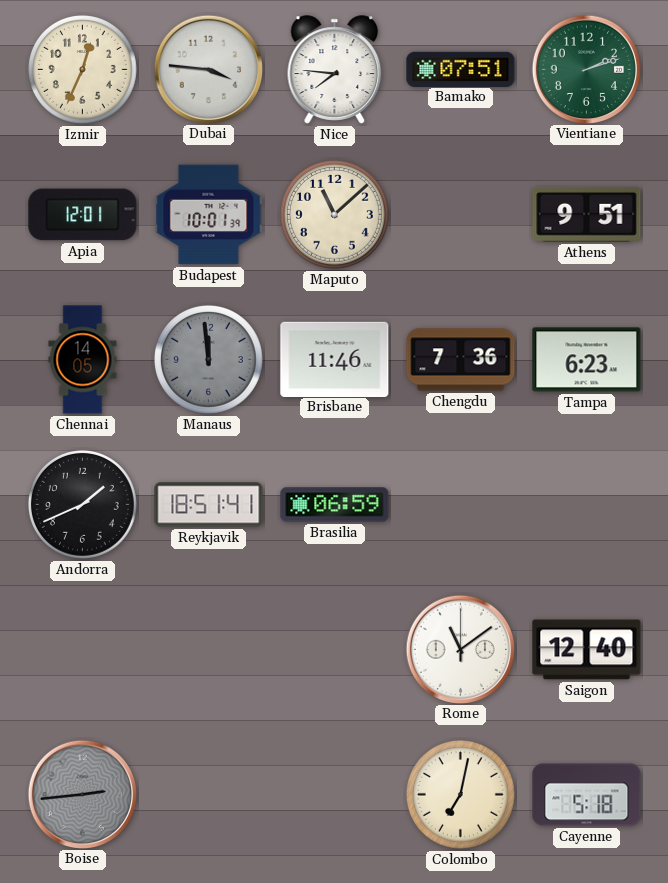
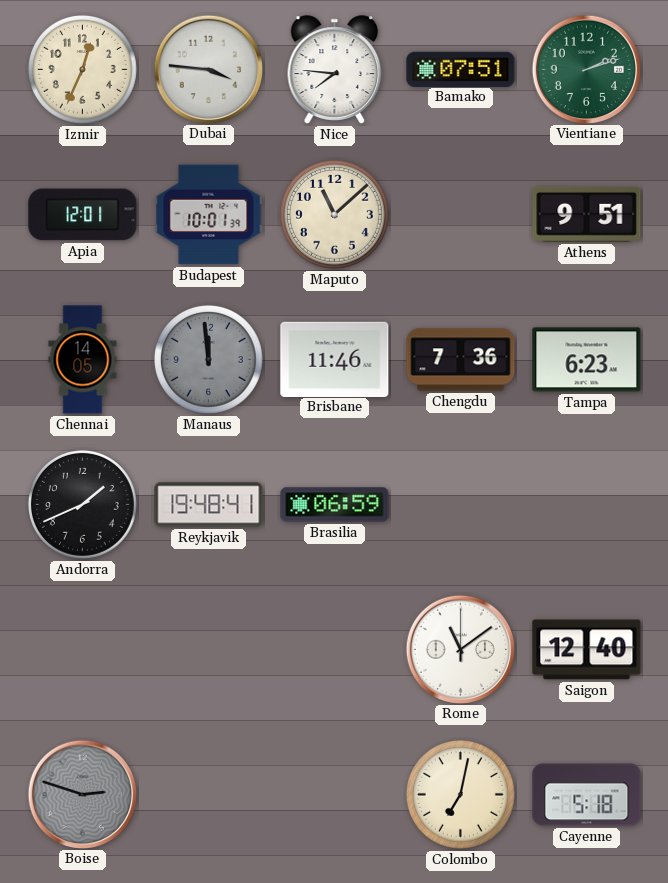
Reykjavik: 18:51 -> 19:48 (209, 505)
Boise: 2:44 -> 2:48 (82, 794)
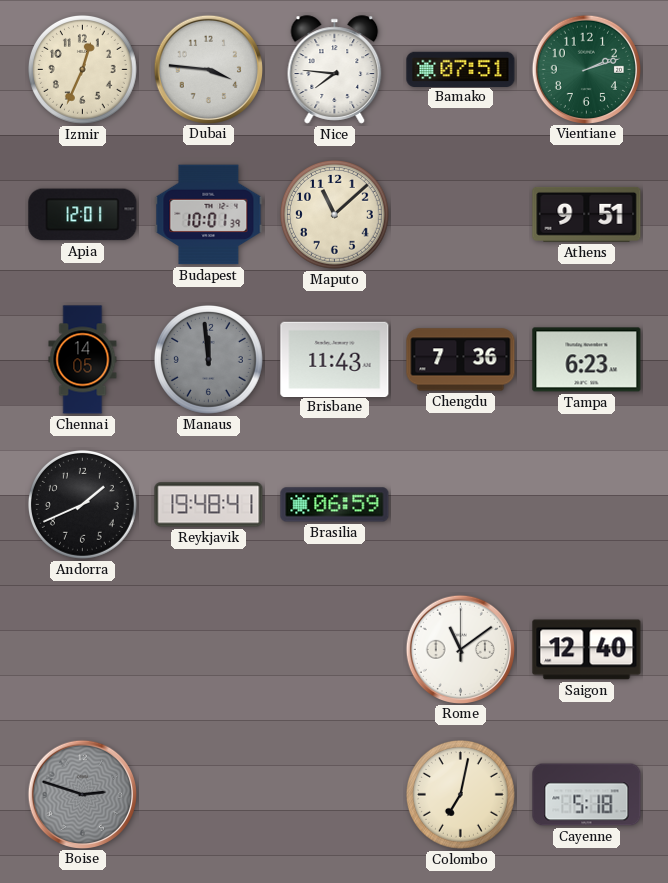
Brisbane: 11:46 -> 11:43 (335, 359)
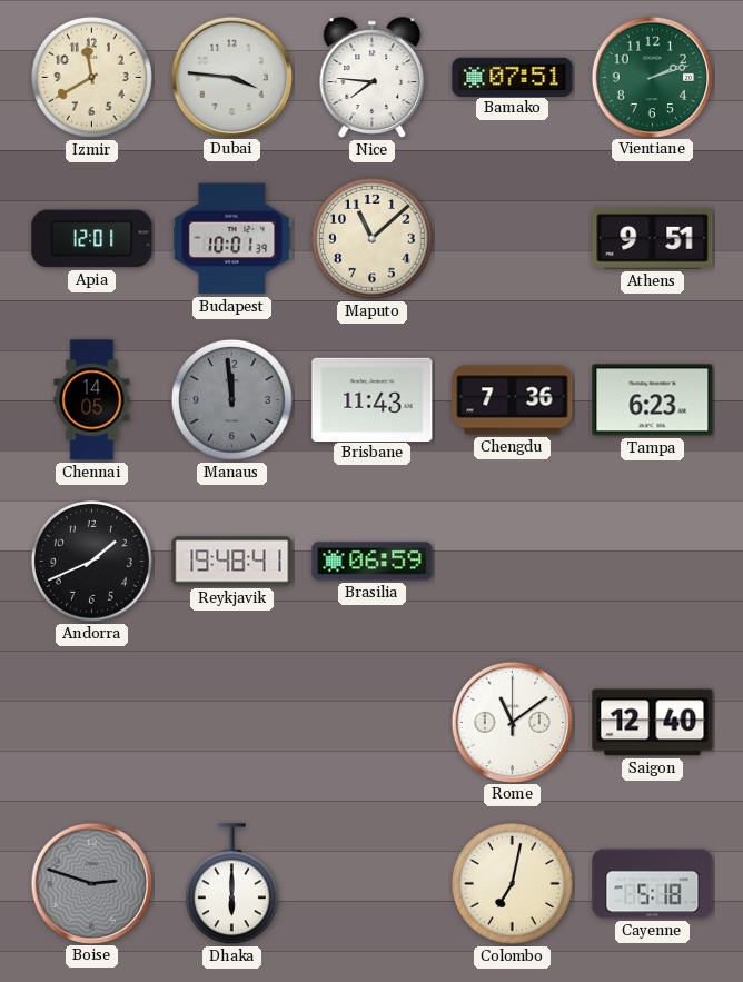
Izmir: 12:34 -> 11:40 (91, 77)
Dhaka: none -> 6:00 (231, 884)
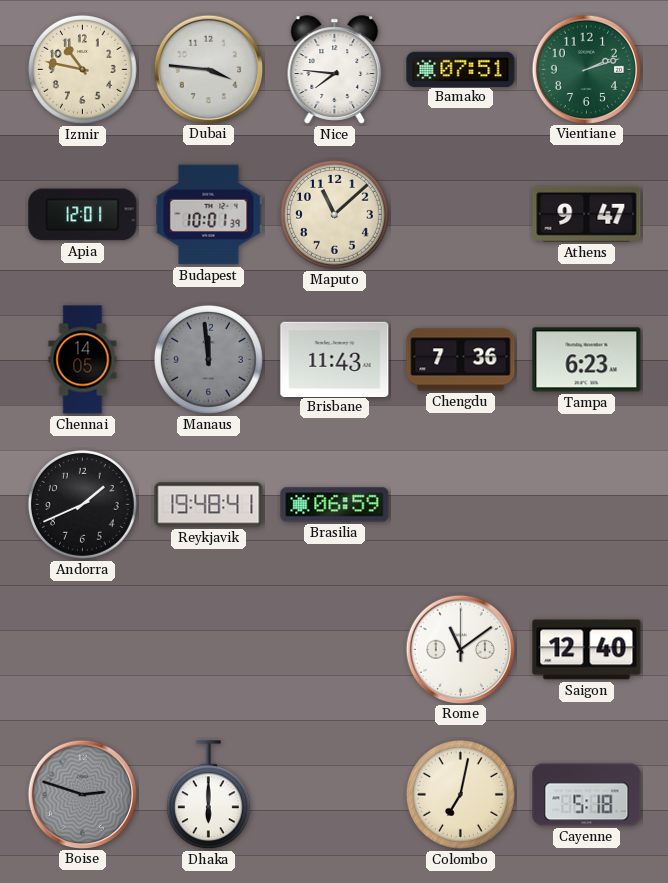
Izmir: 11:40 -> 10:47 (82, 69)
Athens: 9:51 -> 9:47 (587, 214)
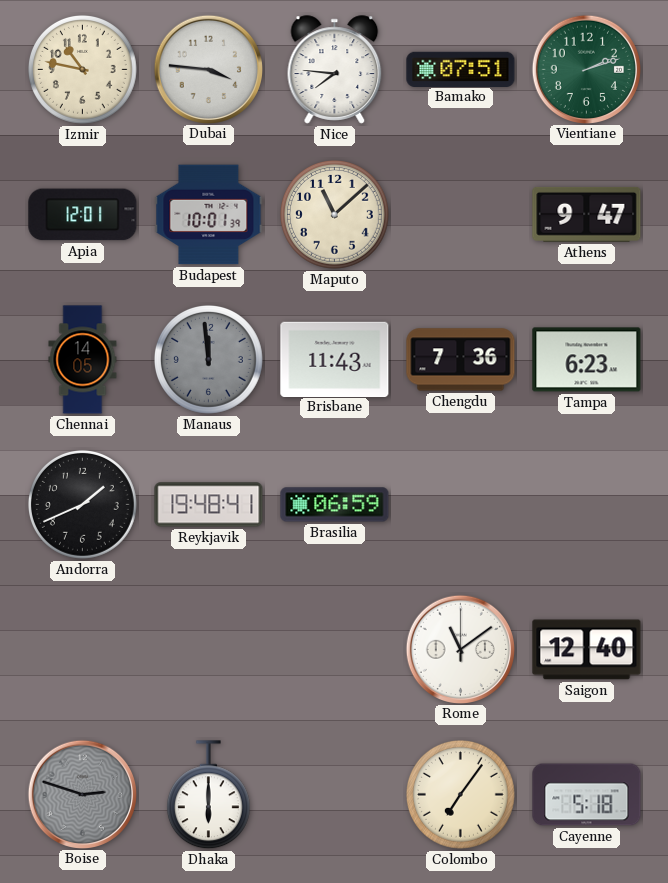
Colombo: 7:02 -> 7:06 (460, 794)
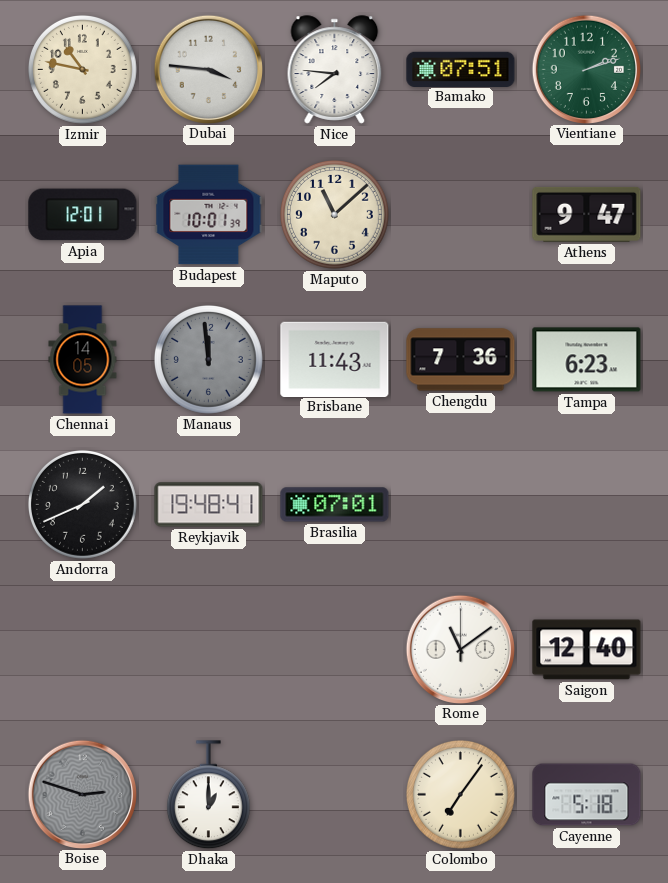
Brasilia: 06:59 -> 07:01 (335, 505)
Dhaka: 6:00 -> 1:00 (208, 795)
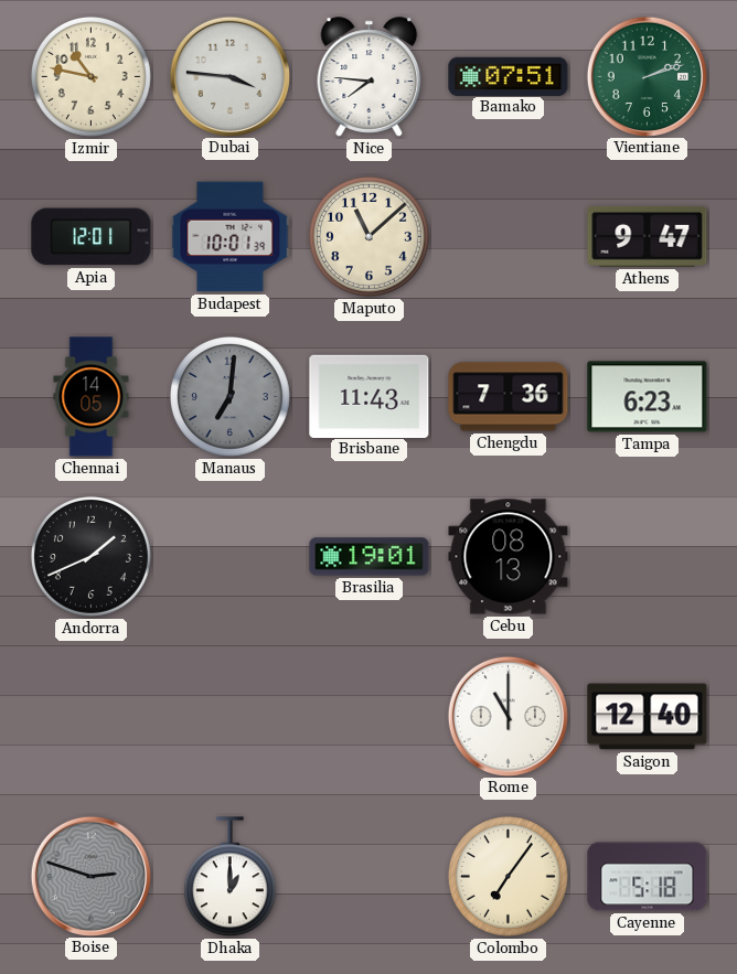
Manaus: 11:59 -> 7:01 (229, 396)
Reykjavik: 19:48 -> none (209, 505)
Brasilia: 07:01 -> 19:01 (370, 557)
Cebu: none -> 08:13 (509, 557)
Rome: 11:09 -> 11:00 (508, 716)
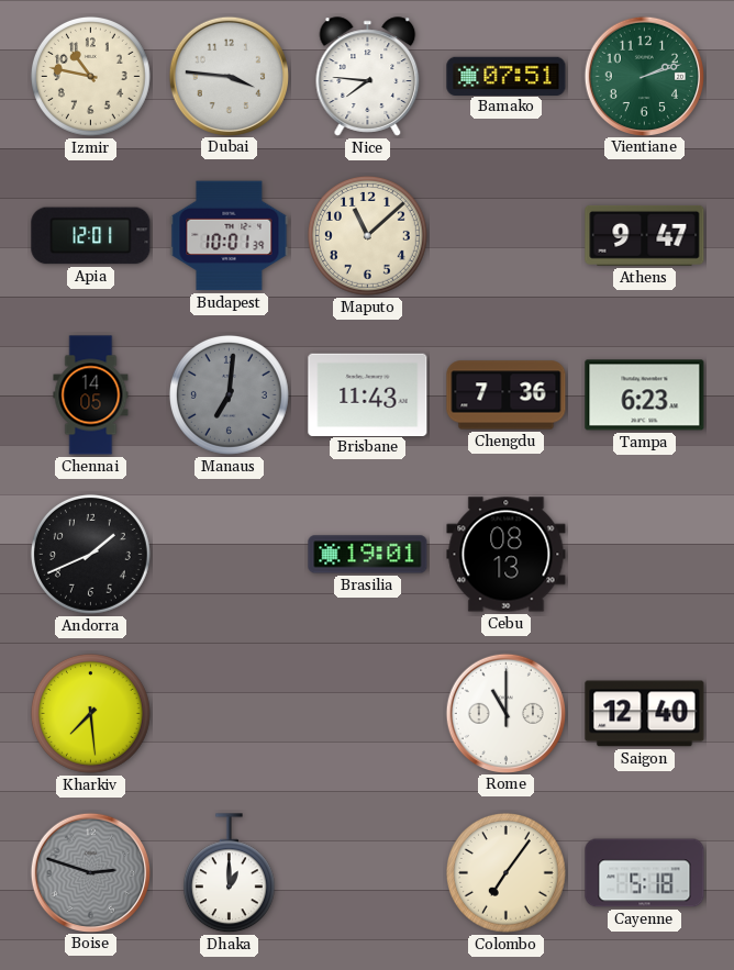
Kharkiv: none -> 7:29 (90, 713)
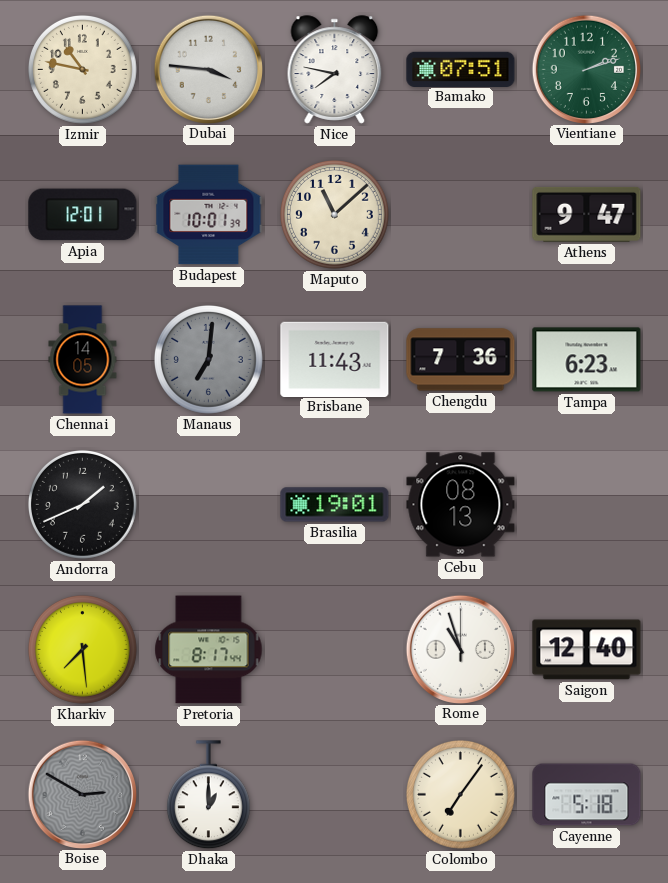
Nice: 7:46 -> 7:47 (335, 70)
Pretoria: none -> 8:17 (209, 650)
Rome: 11:00 -> 10:57 (460, 649)
Boise: 2:48 -> 2:50 (82, 794)
